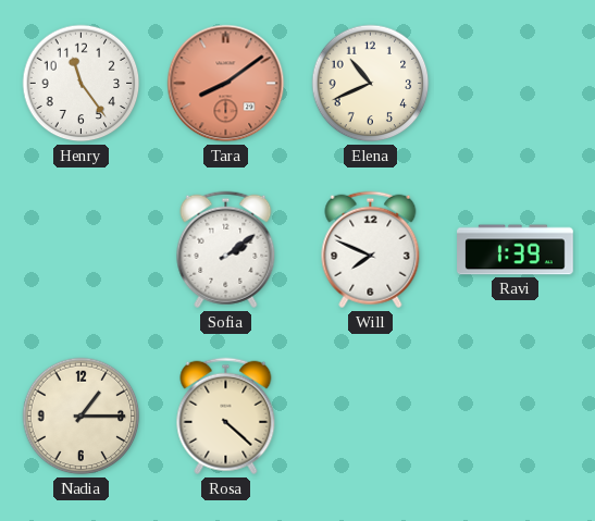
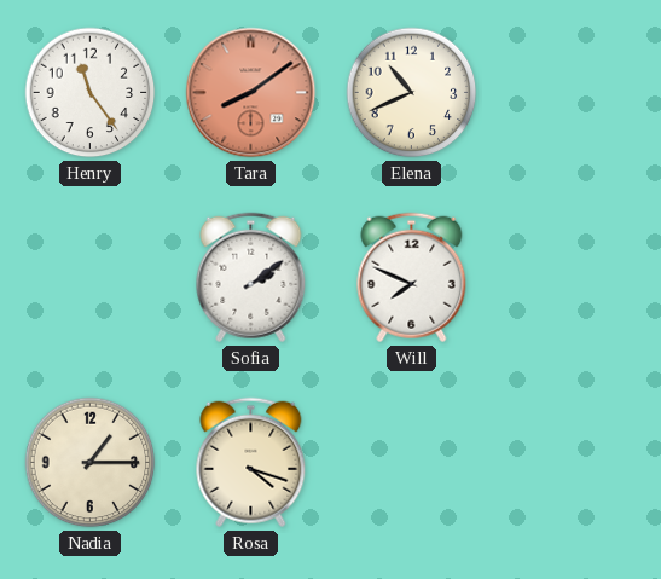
Ravi: 1:39 -> none (516, 250)
Rosa: 4:22 -> 4:18 (251, 463)
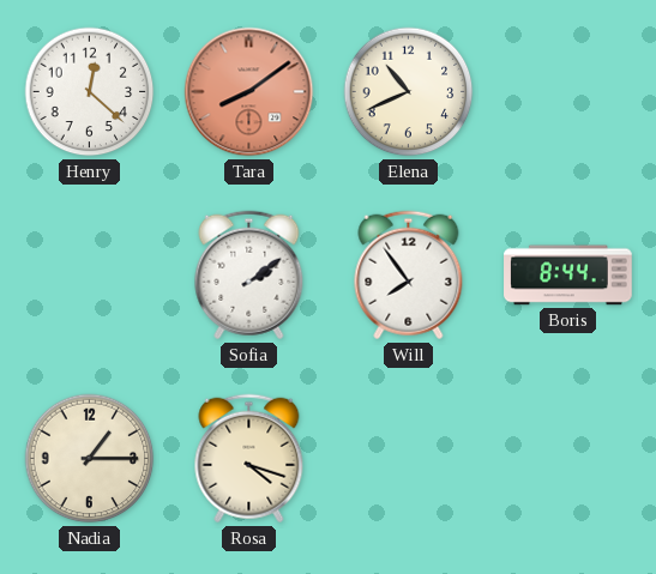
Henry: 11:24 -> 12:22 (90, 92)
Will: 7:49 -> 7:54 (409, 276)
Boris: none -> 8:44 (568, 276)
